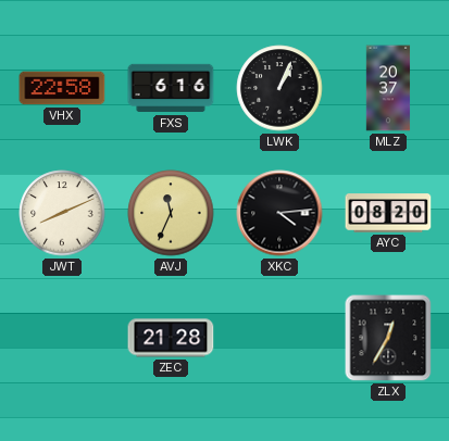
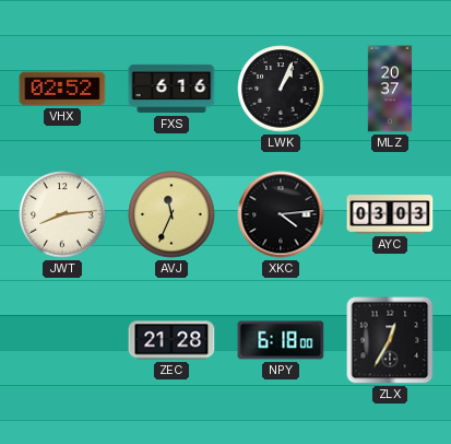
VHX: 22:58 -> 02:52 (62, 89)
JWT: 8:11 -> 8:14 (62, 214)
AYC: 08:20 -> 03:03 (390, 214)
NPY: none -> 6:18 (281, 340)
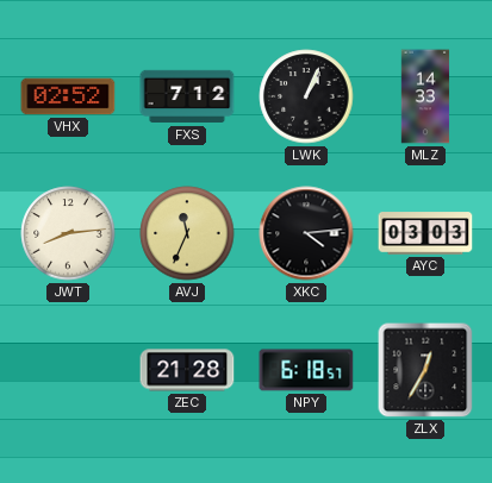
FXS: 6:16 -> 7:12 (187, 96)
MLZ: 20:37 -> 14:33 (425, 96)
NPY: 6:18:00 -> 6:18:57 (306, 370)
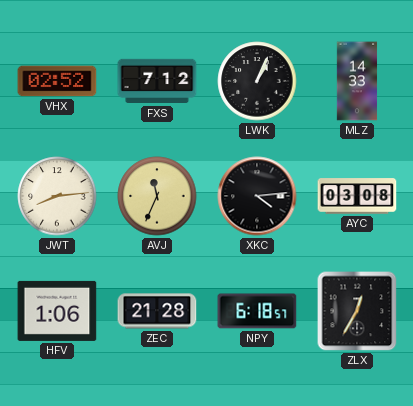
AYC: 03:03 -> 03:08 (357, 196)
HFV: none -> 1:06 (57, 311)
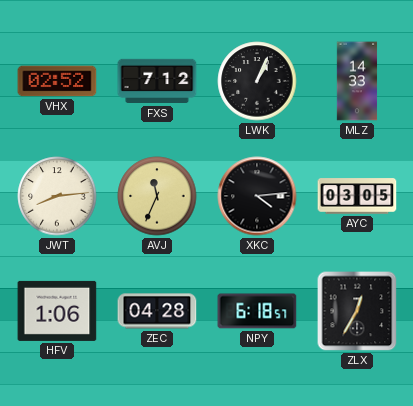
AYC: 03:08 -> 03:05 (357, 196)
ZEC: 21:28 -> 04:28 (157, 311)
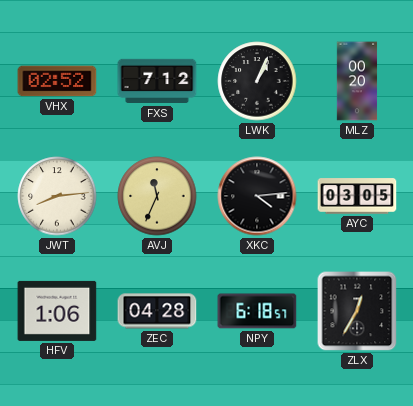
MLZ: 14:33 -> 00:20 (357, 81)
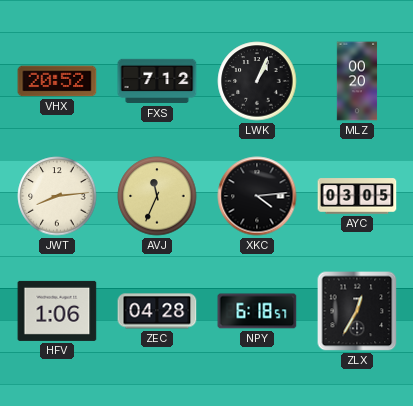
VHX: 02:52 -> 20:52 (57, 81)
